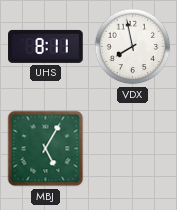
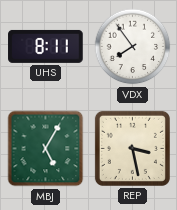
VDX: 7:58 -> 7:54 (133, 47)
REP: none -> 3:28 (132, 148)
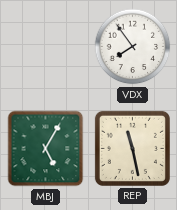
UHS: 8:11 -> none (46, 46)
REP: 3:28 -> 11:28 (132, 148)
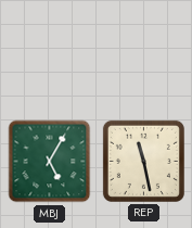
VDX: 7:54 -> none (133, 47)
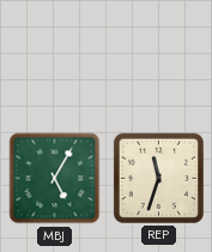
REP: 11:28 -> 11:33 (158, 178)
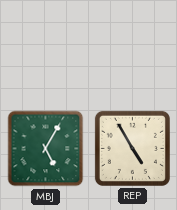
REP: 11:33 -> 4:55 (132, 148)
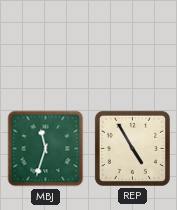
MBJ: 5:05 -> 11:33 (46, 149)
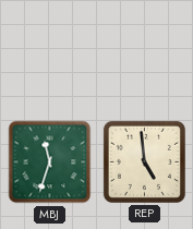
REP: 4:55 -> 4:59 (144, 161)
